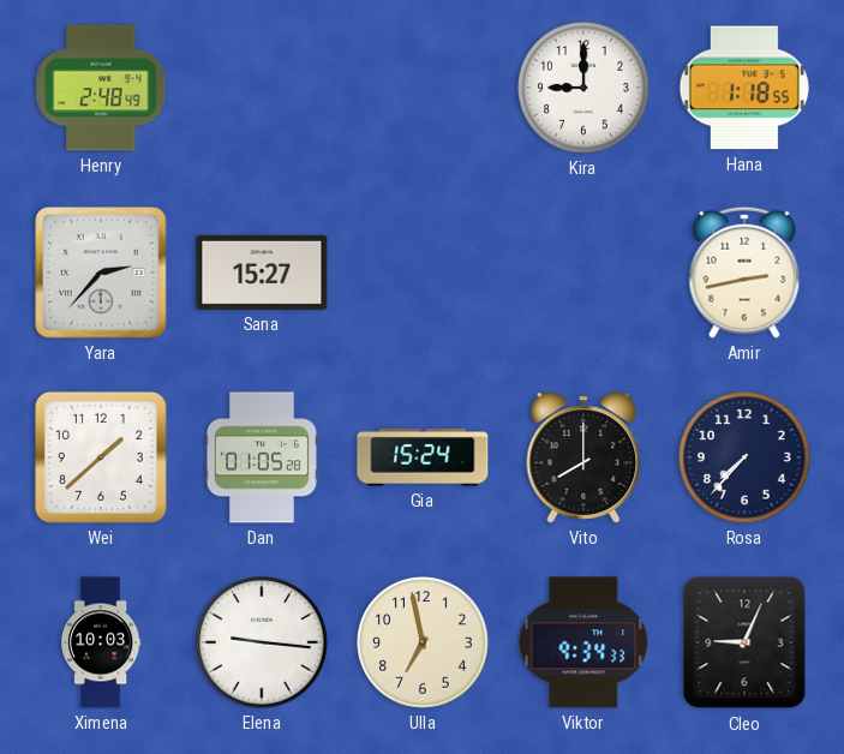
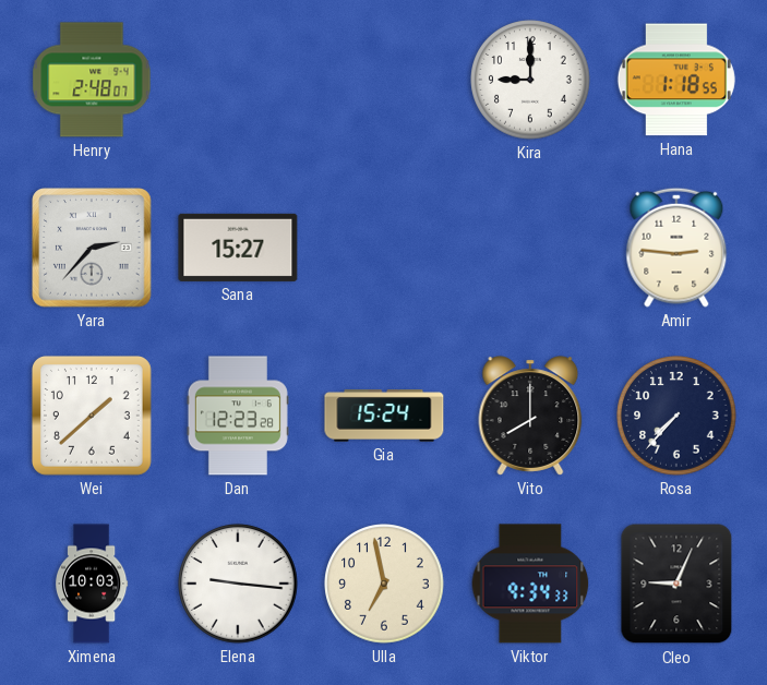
Henry: 2:48:49 -> 2:48:07 (92, 80)
Amir: 2:43 -> 2:46 (676, 248)
Dan: 01:05 -> 12:23 (238, 416)
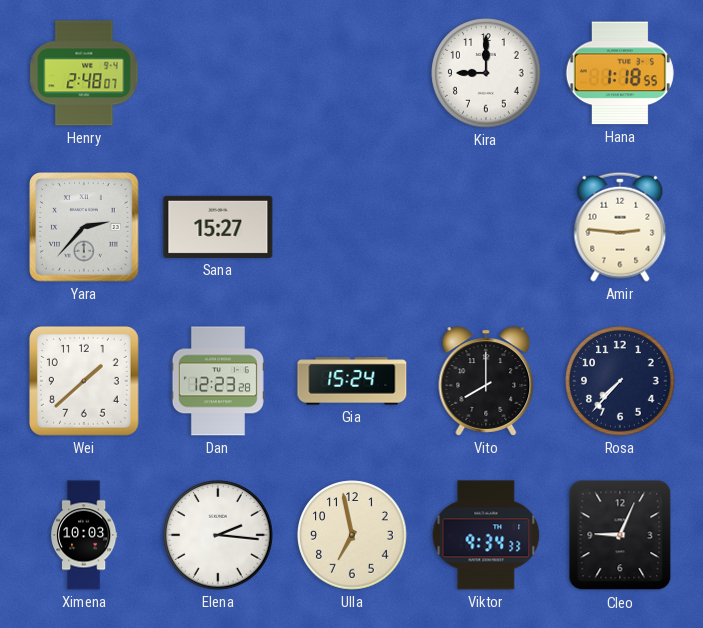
Elena: 9:16 -> 2:16 (218, 535)
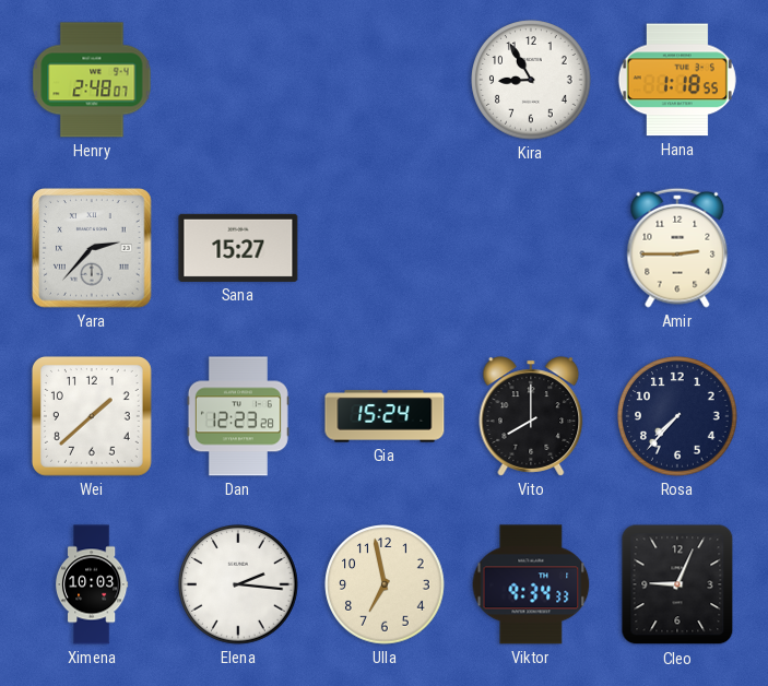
Kira: 9:00 -> 8:55 (531, 80)
Amir: 2:46 -> 2:45 (677, 248)
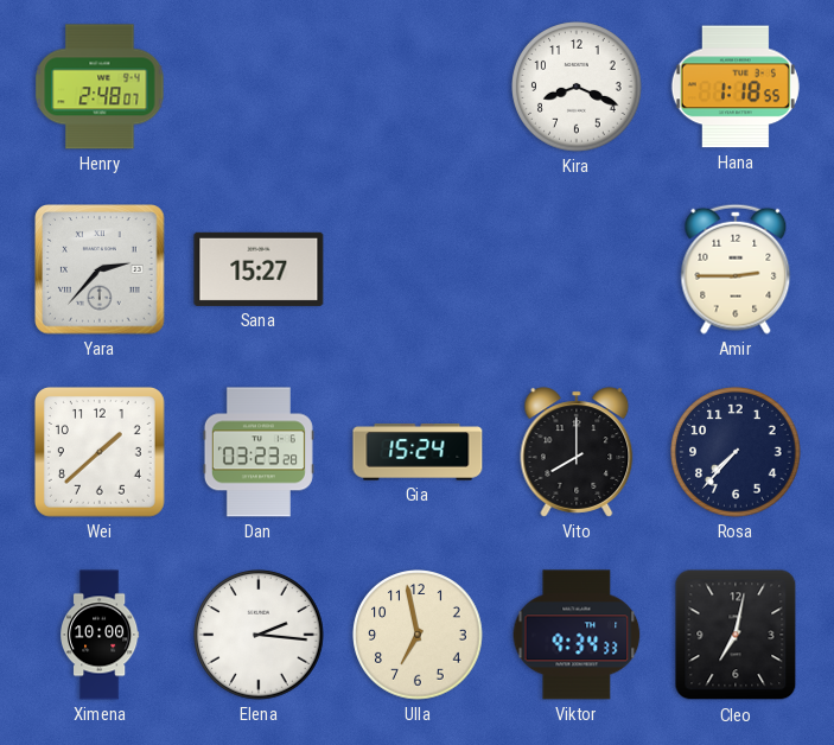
Kira: 8:55 -> 8:19 (577, 87)
Dan: 12:23 -> 03:23 (259, 452)
Ximena: 10:03 -> 10:00 (101, 635)
Cleo: 9:04 -> 7:02 (736, 635)
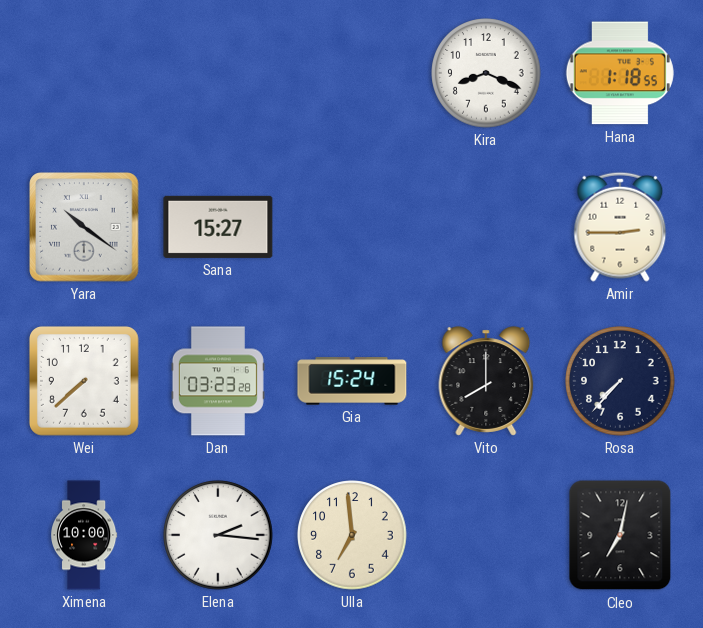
Henry: 2:48 -> none (100, 87)
Yara: 2:37 -> 10:21 (84, 227)
Wei: 1:38 -> 7:38 (84, 381)
Ulla: 6:58 -> 6:59 (352, 535)
Viktor: 9:34 -> none (577, 635)
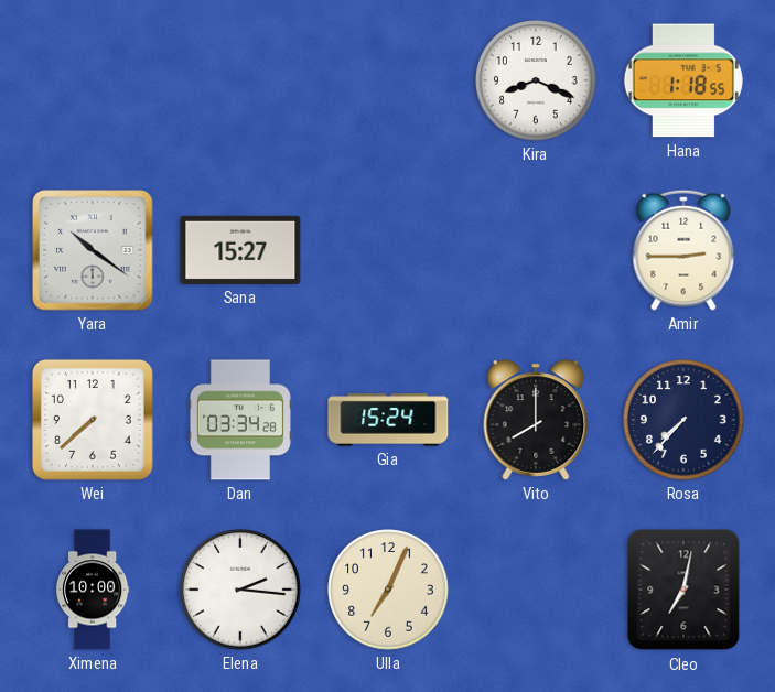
Dan: 03:23 -> 03:34 (240, 420)
Ulla: 6:59 -> 7:04 (388, 590)
